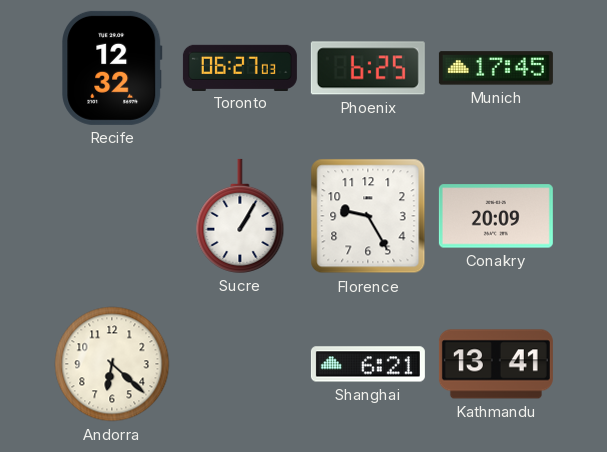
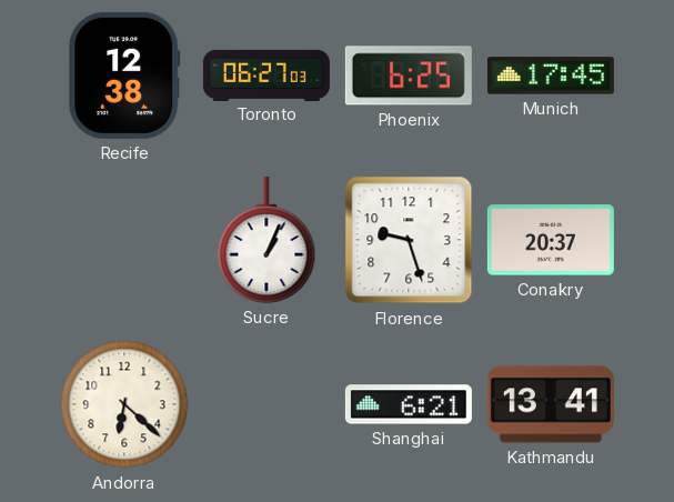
Recife: 12:32 -> 12:38 (124, 76)
Sucre: 1:05 -> 1:04 (266, 240)
Florence: 9:25 -> 9:27 (409, 240)
Conakry: 20:09 -> 20:37 (551, 240)
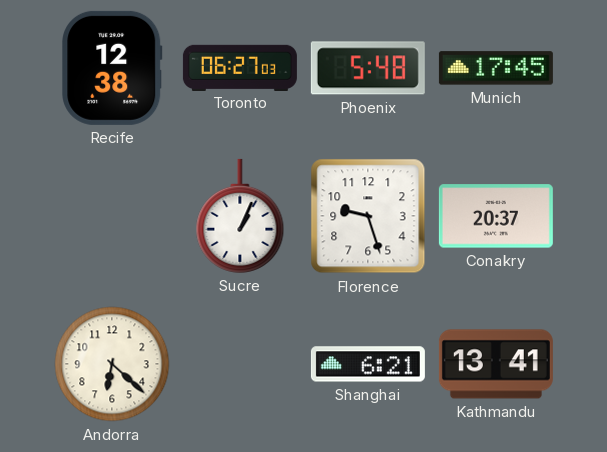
Phoenix: 6:25 -> 5:48 (368, 68)
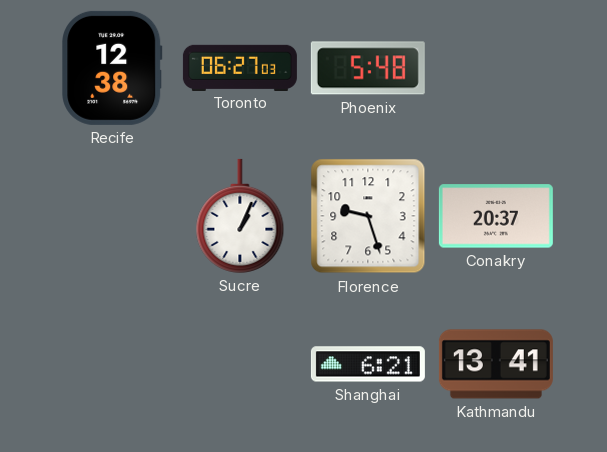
Munich: 17:45 -> none (496, 68)
Andorra: 6:22 -> none (112, 364)
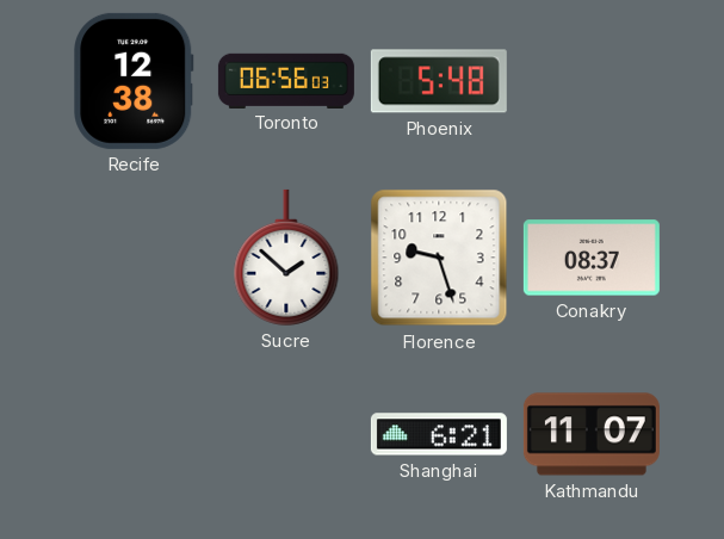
Toronto: 06:27 -> 06:56 (286, 80)
Sucre: 1:04 -> 1:52 (286, 258)
Conakry: 20:37 -> 08:37 (592, 258)
Kathmandu: 13:41 -> 11:07 (592, 434)
